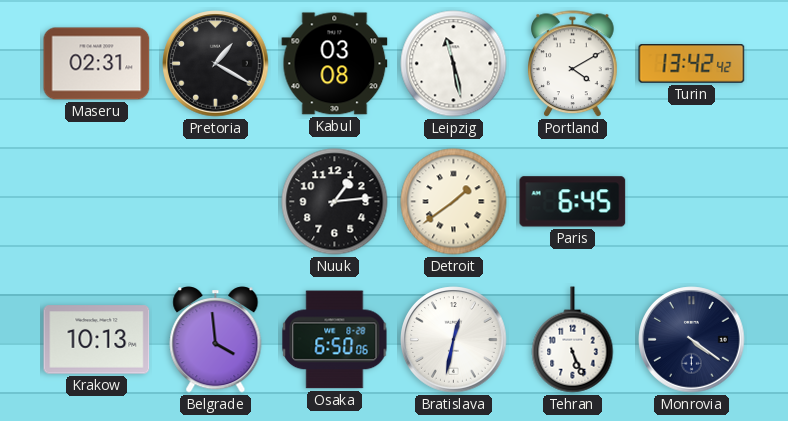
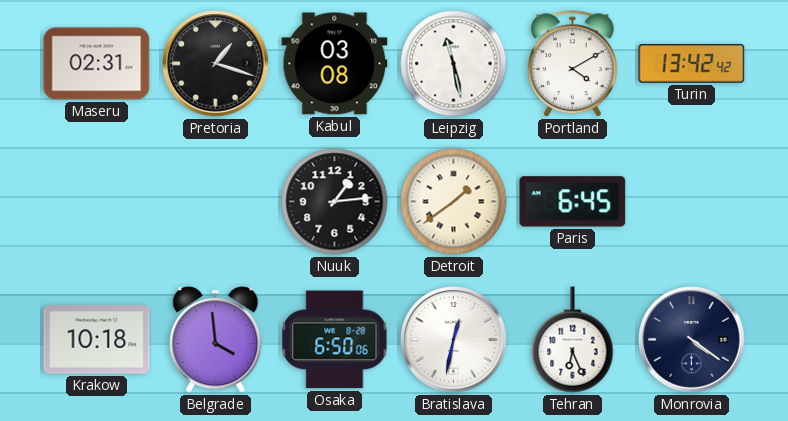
Pretoria: 1:20 -> 1:18 (216, 64)
Krakow: 10:13 -> 10:18 (97, 340)
Tehran: 5:26 -> 6:26 (573, 340)
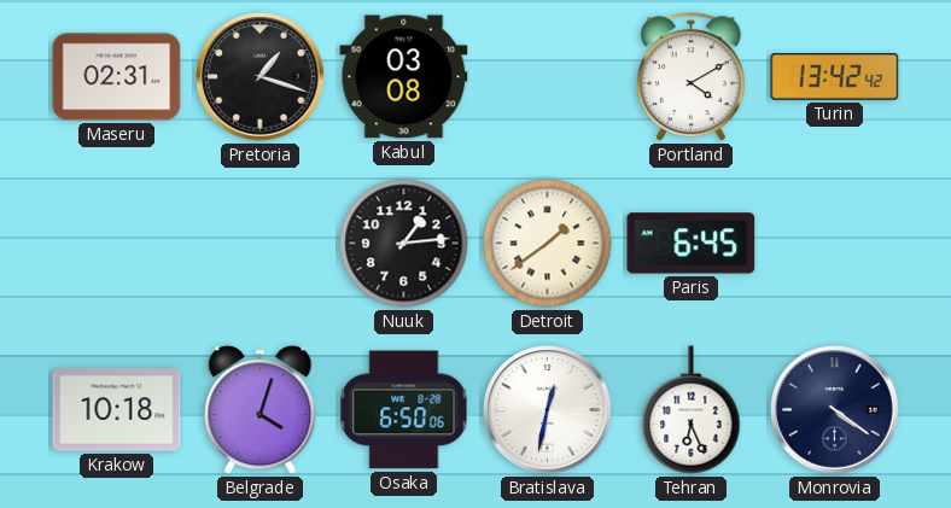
Leipzig: 11:28 -> none (454, 64)
Belgrade: 3:59 -> 4:03 (261, 410)
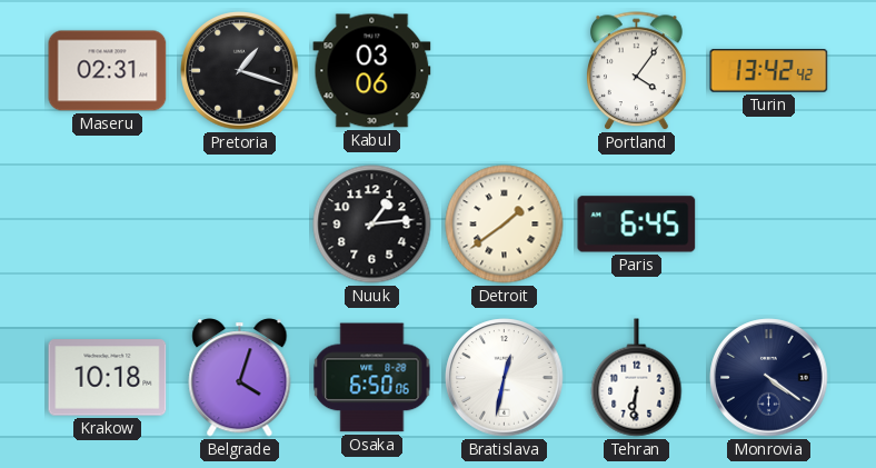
Kabul: 03:08 -> 03:06 (372, 71)
Portland: 4:10 -> 4:06 (637, 71)
Tehran: 6:26 -> 6:31 (637, 378)
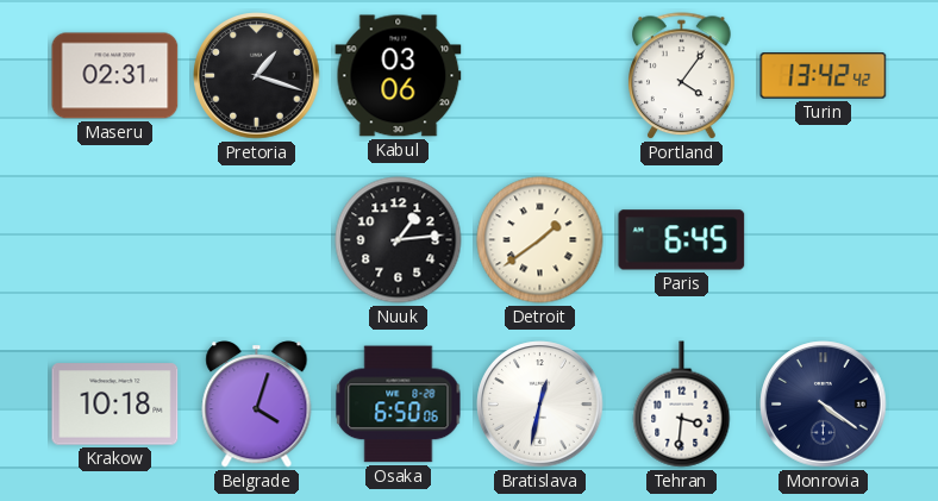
Tehran: 6:31 -> 3:31 (682, 405)
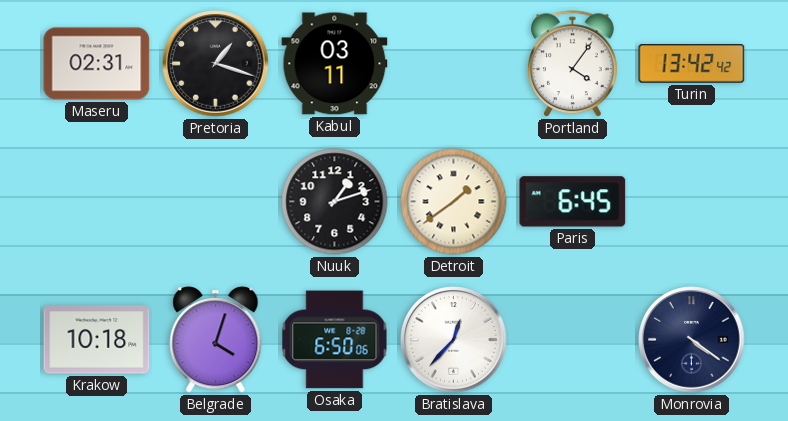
Kabul: 03:06 -> 03:11 (335, 64)
Nuuk: 1:14 -> 1:12 (335, 202)
Bratislava: 12:32 -> 12:37 (454, 340)
Tehran: 3:31 -> none (682, 405)
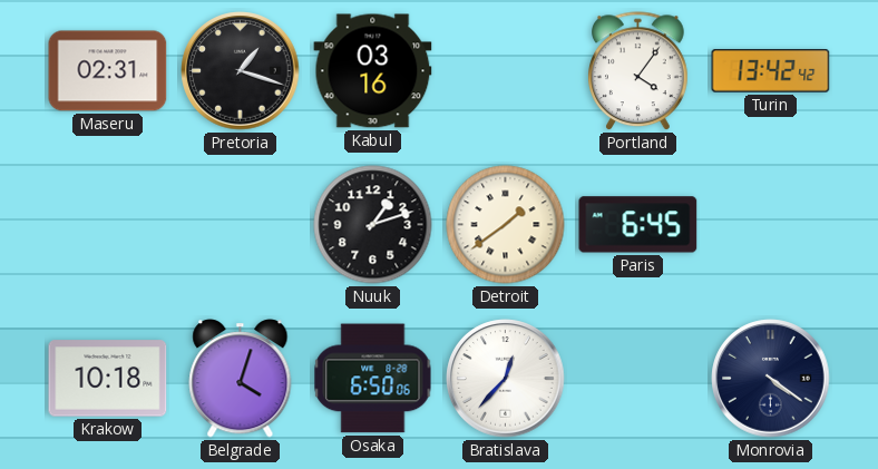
Kabul: 03:11 -> 03:16 (373, 71)
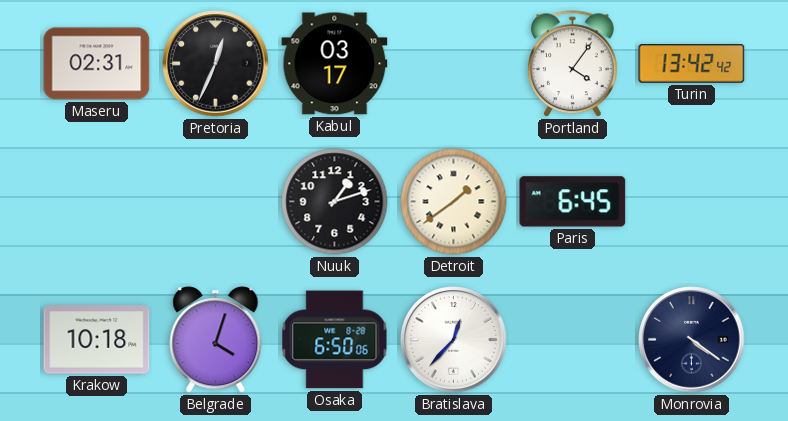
Pretoria: 1:18 -> 12:34 (216, 64)
Kabul: 03:16 -> 03:17 (335, 64)
